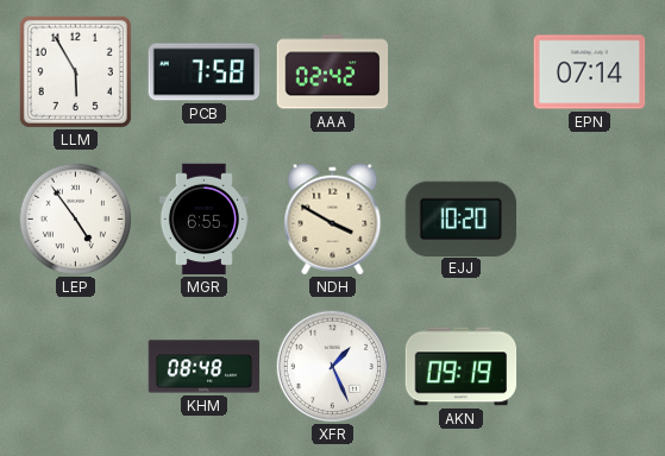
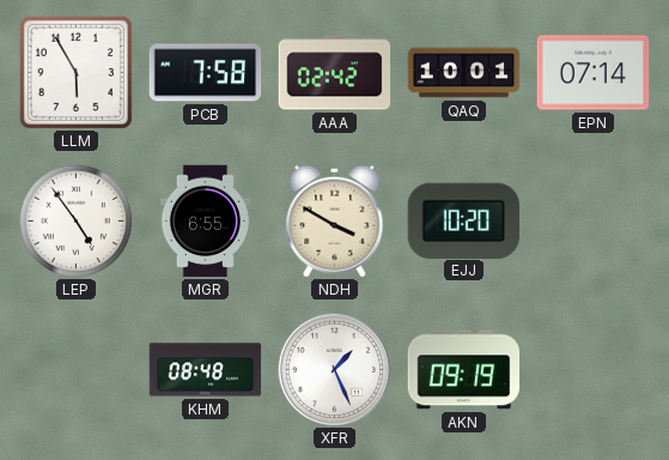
QAQ: none -> 10:01 (464, 73)
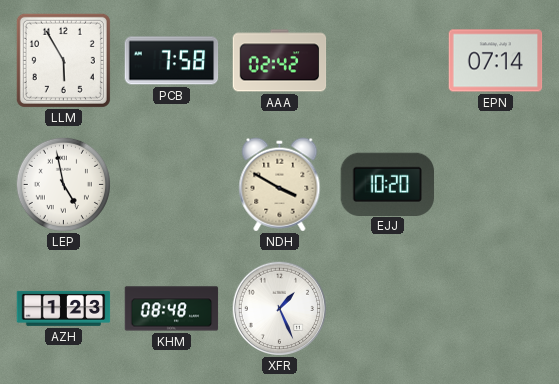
QAQ: 10:01 -> none (464, 73)
LEP: 4:54 -> 4:58 (63, 184)
MGR: 6:55 -> none (205, 222)
AZH: none -> 1:23 (64, 308)
AKN: 09:19 -> none (464, 370)
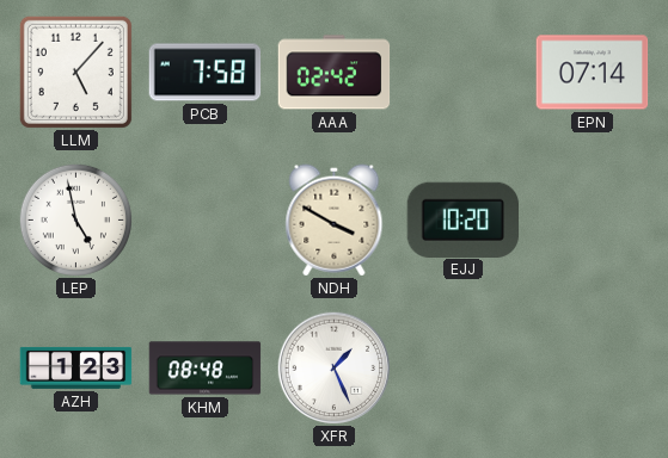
LLM: 5:55 -> 5:07 (75, 72)
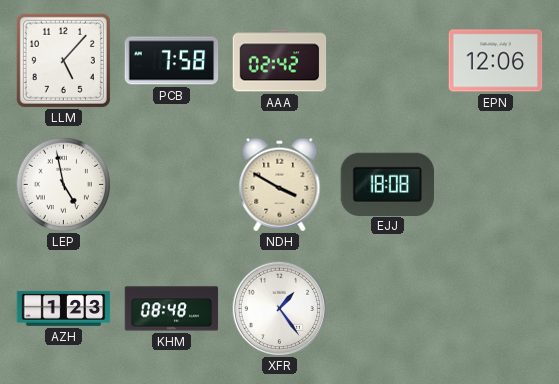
EPN: 07:14 -> 12:06 (496, 61)
EJJ: 10:20 -> 18:08 (388, 184)
XFR: 1:26 -> 1:24 (279, 308)
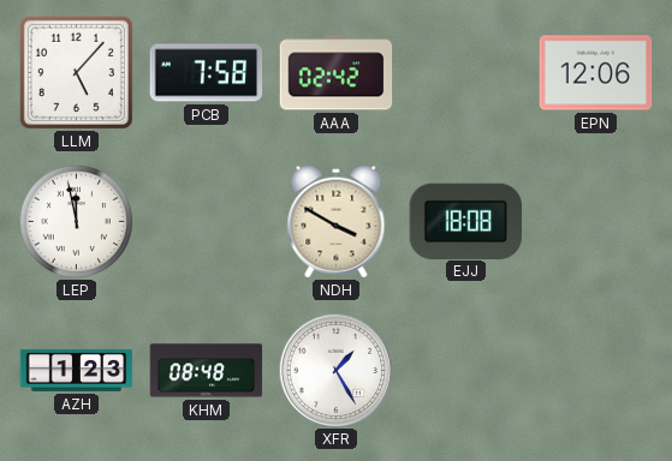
LEP: 4:58 -> 11:58 (76, 221)
XFR: 1:24 -> 1:25 (335, 370)
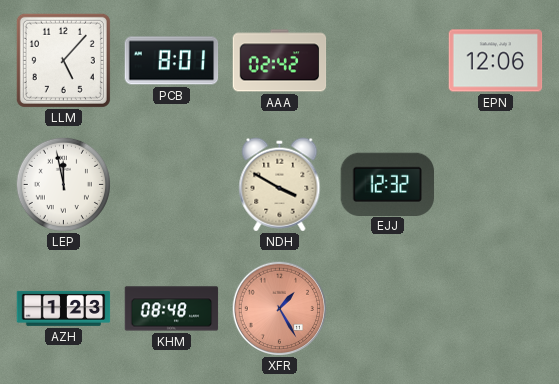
PCB: 7:58 -> 8:01 (172, 61)
EJJ: 18:08 -> 12:32 (388, 184)
XFR dial: white -> salmon (279, 308)
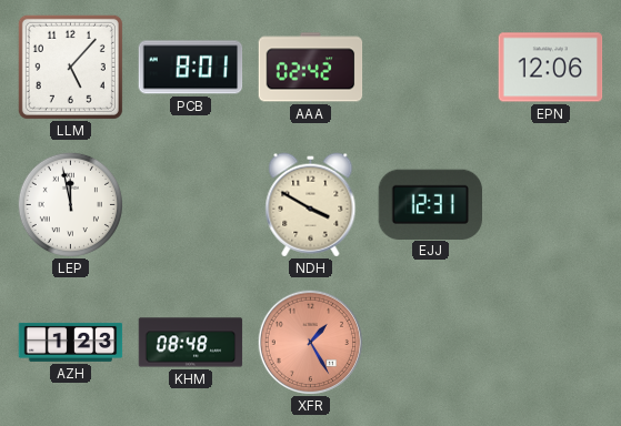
EJJ: 12:32 -> 12:31 (431, 204)
